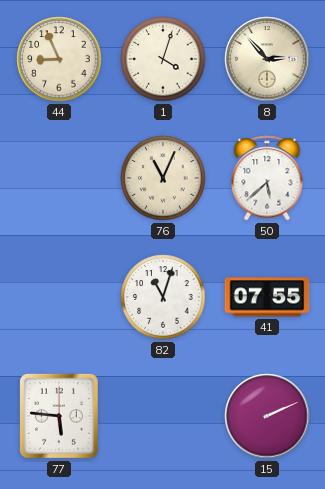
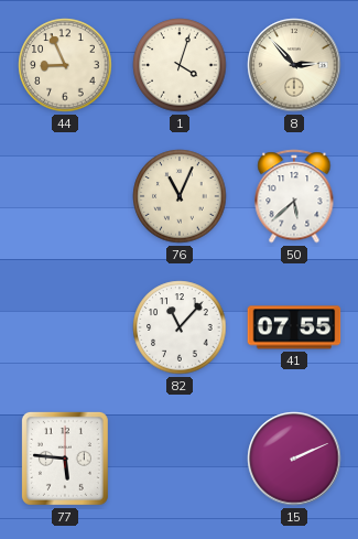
82: 11:03 -> 11:07 (180, 327)
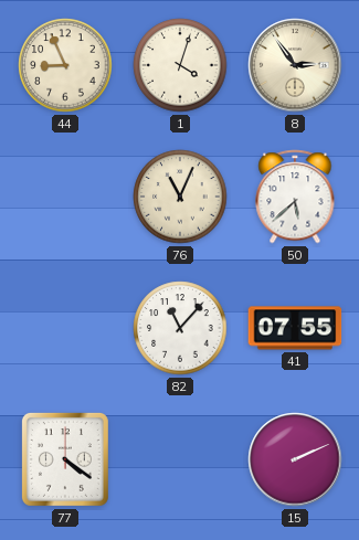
8: 2:53 -> 2:54 (295, 65)
77: 5:46 -> 4:21 (65, 459)
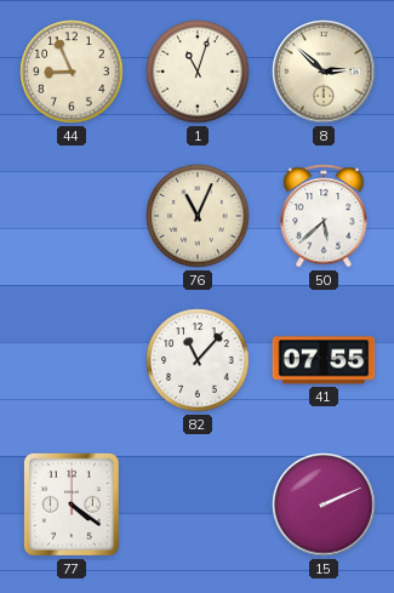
1: 4:03 -> 11:03 (198, 72)
8: 2:54 -> 2:52 (324, 72)
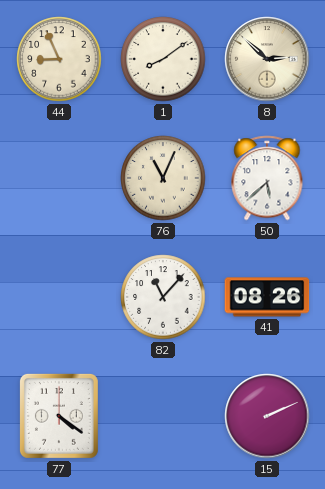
1: 11:03 -> 8:09 (163, 59)
41: 07:55 -> 08:26 (267, 297)
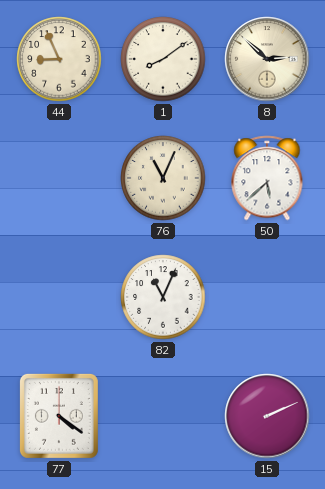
82: 11:07 -> 11:04 (163, 297)
41: 08:26 -> none (267, 297)
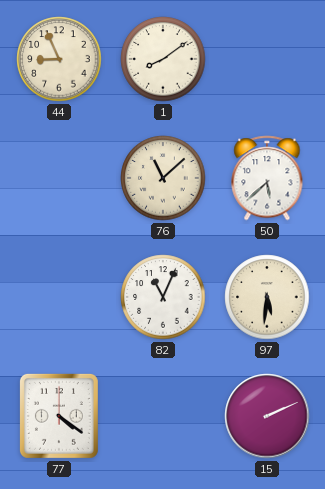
8: 2:52 -> none (267, 59)
76: 11:04 -> 11:08 (163, 178)
97: none -> 5:31 (267, 297)
